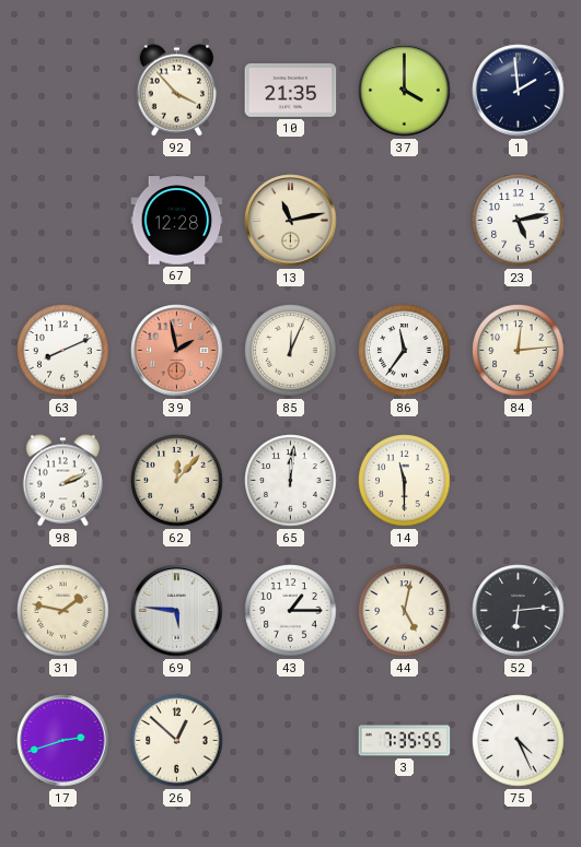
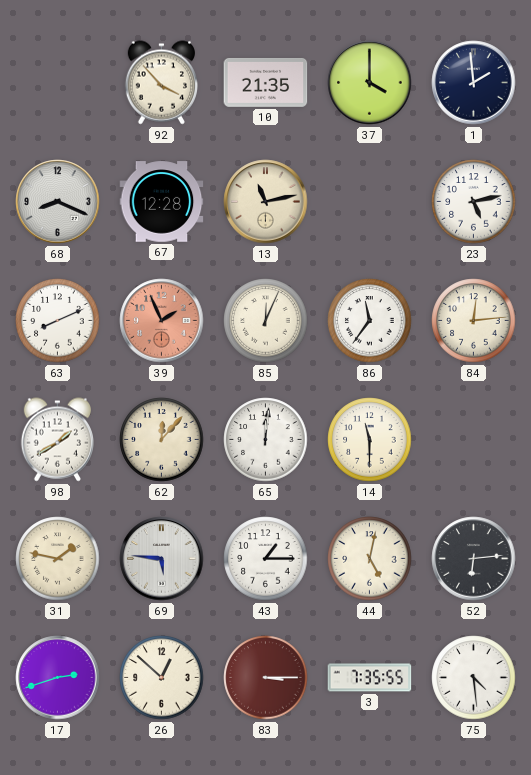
68: none -> 8:19 (58, 202)
39: 1:58 -> 1:56 (162, 321)
98: 2:11 -> 1:40 (57, 440)
83: none -> 3:15 (266, 678)
75: 4:26 -> 4:29 (474, 678)
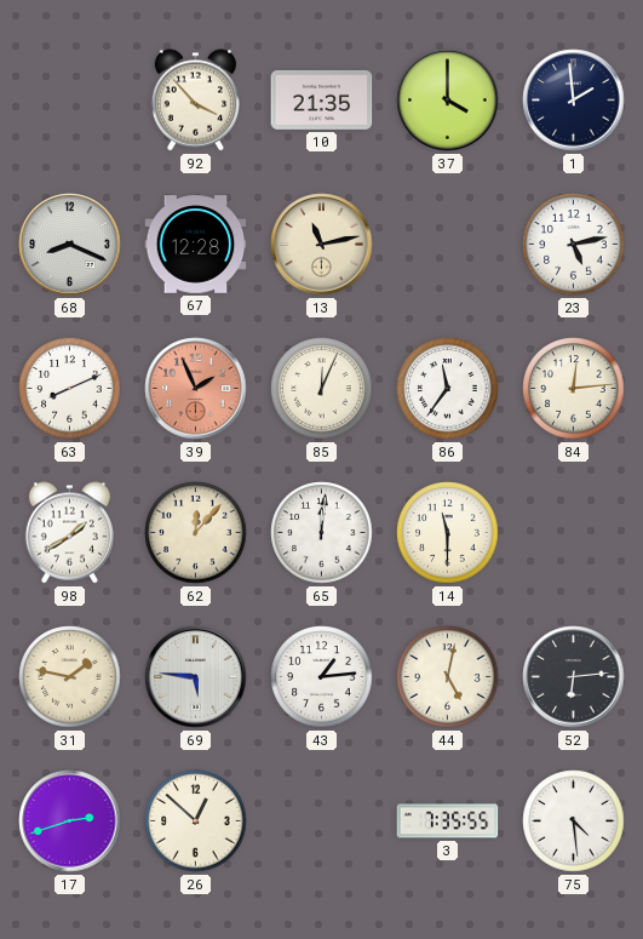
43: 1:15 -> 1:14 (322, 677)
83: 3:15 -> none (266, 678)
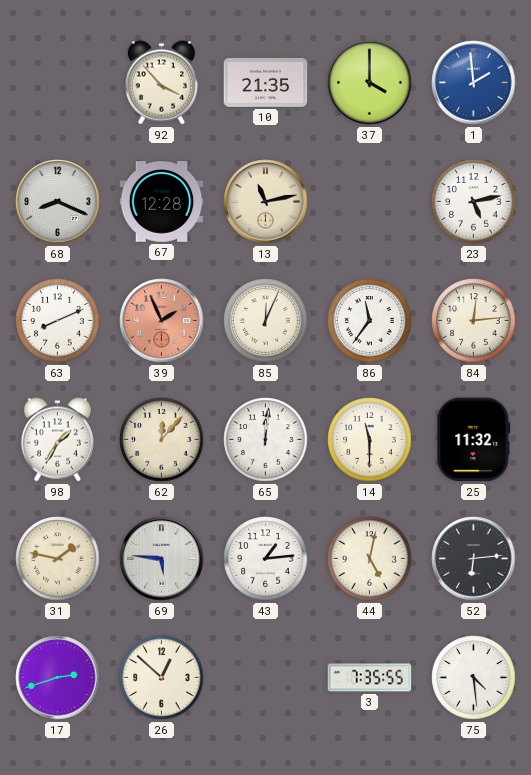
1 dial: navy -> blue (474, 83)
98: 1:40 -> 1:35 (57, 440)
25: none -> 11:32 (474, 440)
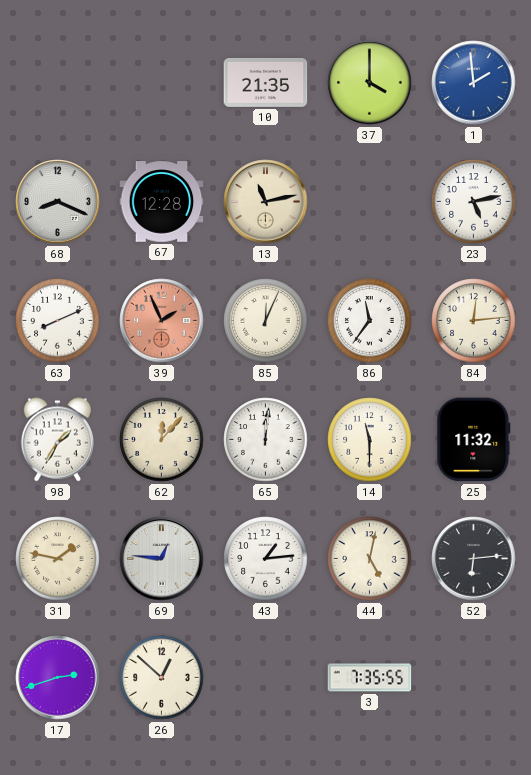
92: 3:53 -> none (161, 83)
69: 5:46 -> 12:46 (162, 559)
75: 4:29 -> none (474, 678)
